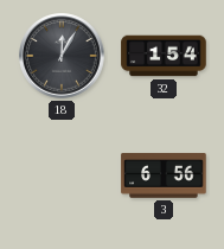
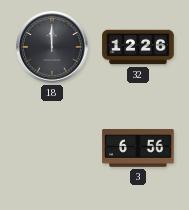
18: 12:05 -> 12:00 (52, 47)
32: 1:54 -> 12:26 (138, 47)
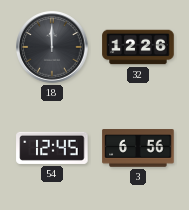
54: none -> 12:45 (52, 148)
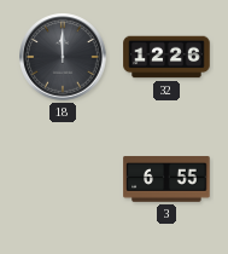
54: 12:45 -> none (52, 148)
3: 6:56 -> 6:55 (166, 179)
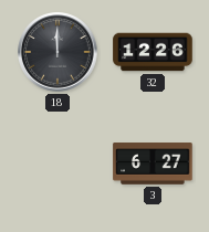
3: 6:55 -> 6:27 (153, 164)
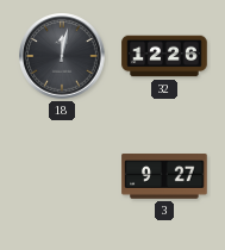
18: 12:00 -> 12:02 (62, 56)
3: 6:27 -> 9:27 (164, 176)
